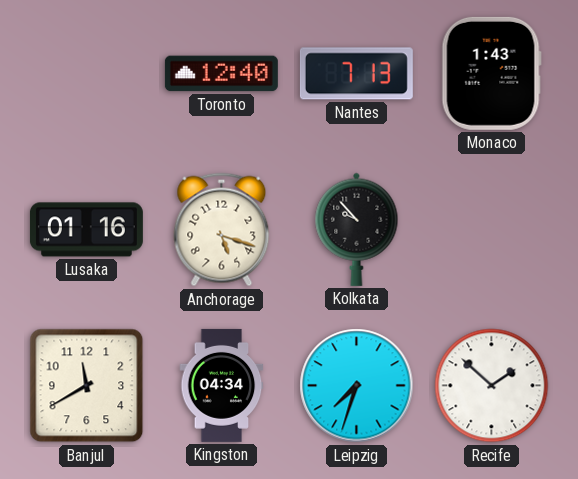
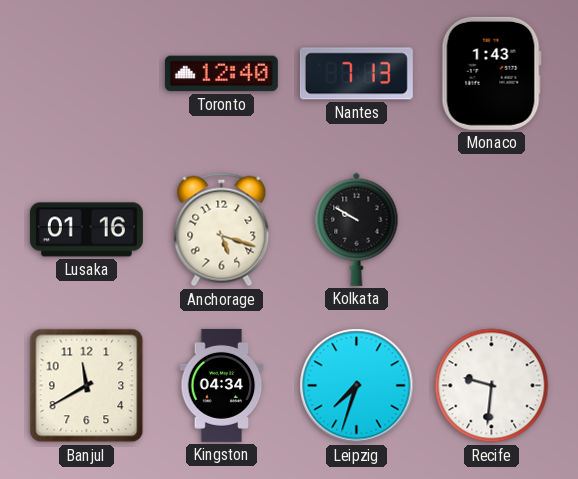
Kolkata: 9:53 -> 9:50 (357, 229)
Recife: 1:52 -> 9:31 (492, 386)
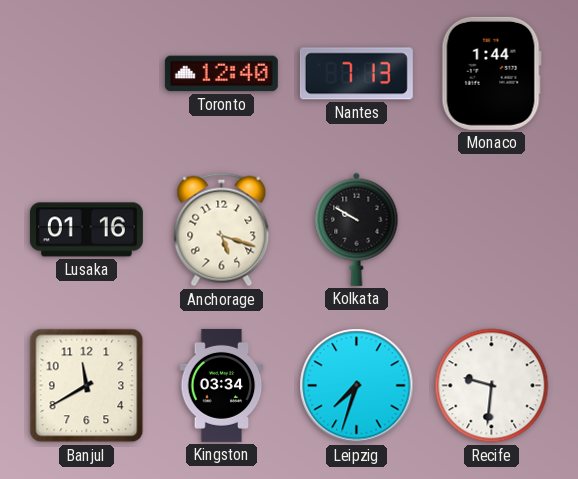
Monaco: 1:43 -> 1:44 (491, 73)
Kingston: 04:34 -> 03:34 (222, 385)
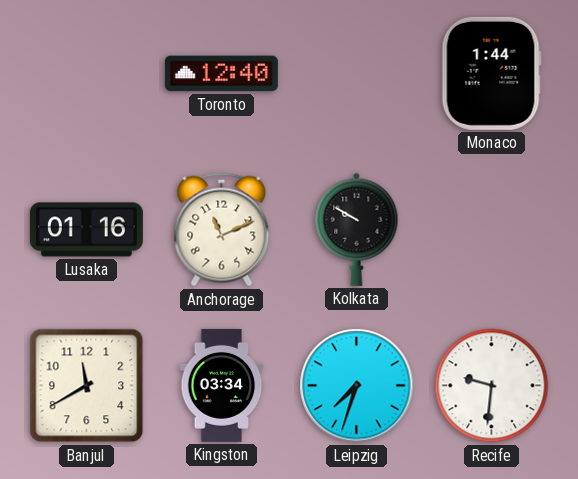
Nantes: 7:13 -> none (356, 74)
Anchorage: 5:18 -> 11:11 (222, 230)
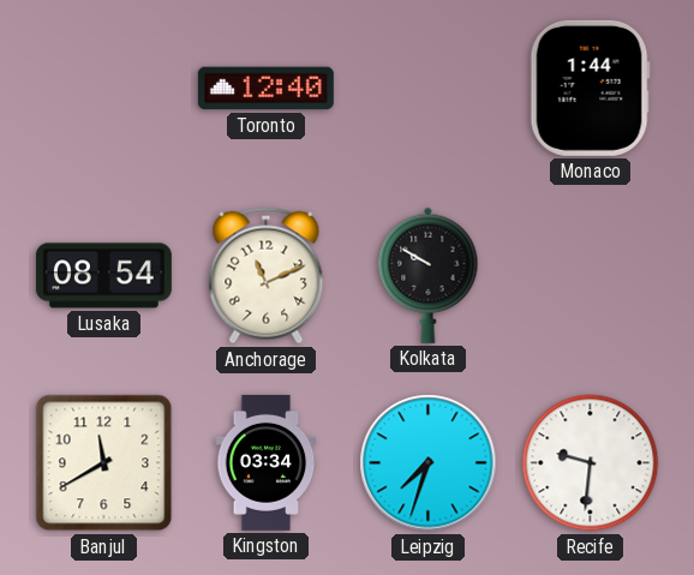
Lusaka: 01:16 -> 08:54 (103, 276)
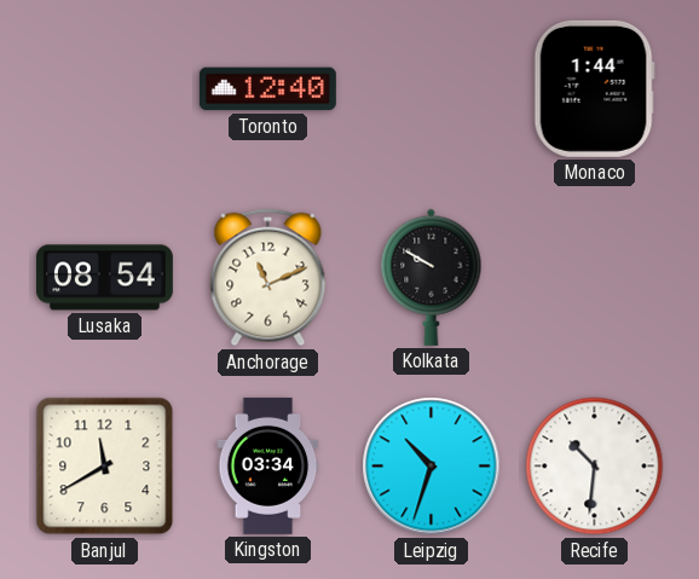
Leipzig: 7:33 -> 10:33 (432, 467)
Recife: 9:31 -> 10:31 (595, 467)
